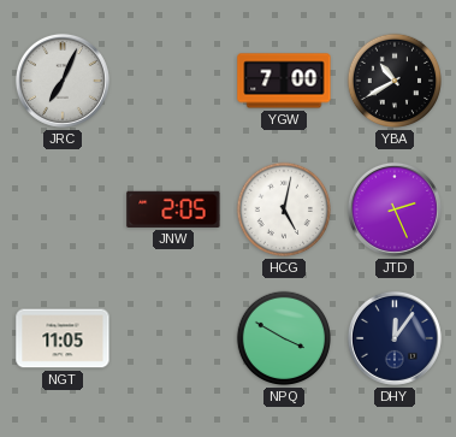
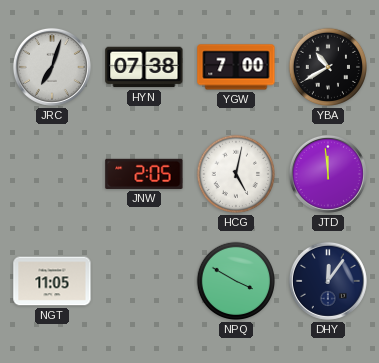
JRC: 7:04 -> 7:03 (52, 67)
HYN: none -> 07:38 (144, 67)
JTD: 2:26 -> 11:59 (328, 174)
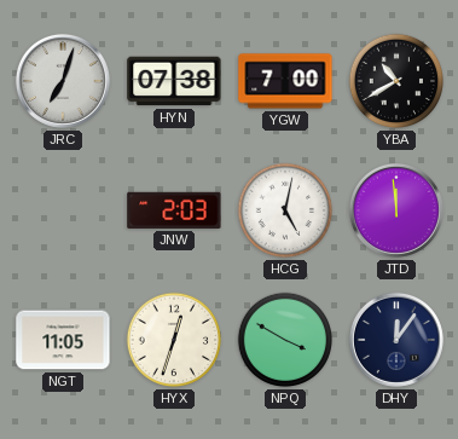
JNW: 2:05 -> 2:03 (174, 210)
HYX: none -> 12:33 (174, 340)
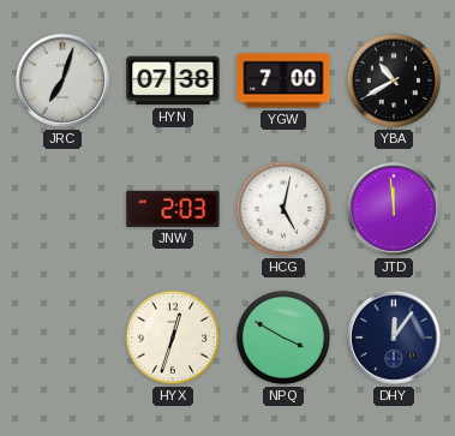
NGT: 11:05 -> none (63, 340)
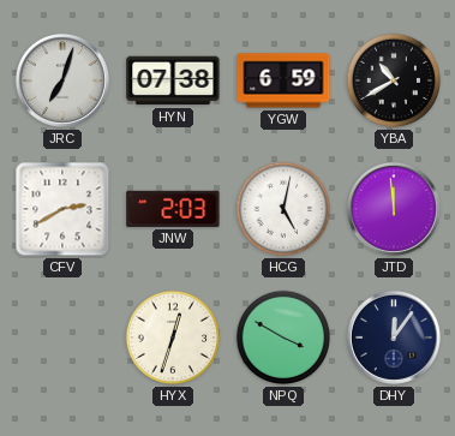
YGW: 7:00 -> 6:59 (283, 80)
CFV: none -> 2:40 (62, 209)
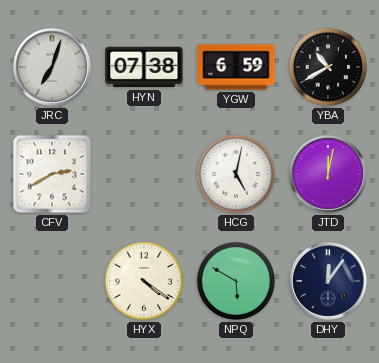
JNW: 2:03 -> none (173, 209)
JTD: 11:59 -> 12:02 (328, 174)
HYX: 12:33 -> 4:21 (144, 281)
NPQ: 3:50 -> 5:50 (236, 281)
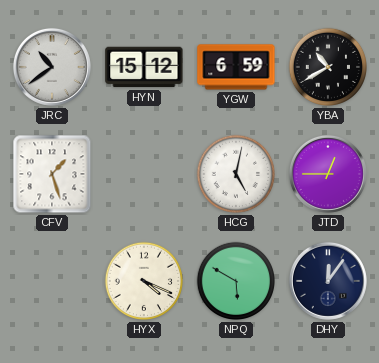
JRC: 7:03 -> 10:39 (52, 67)
HYN: 07:38 -> 15:12 (144, 67)
CFV: 2:40 -> 1:27 (52, 174)
JTD: 12:02 -> 12:45 (328, 174)
HYX: 4:21 -> 4:19 (144, 281)
